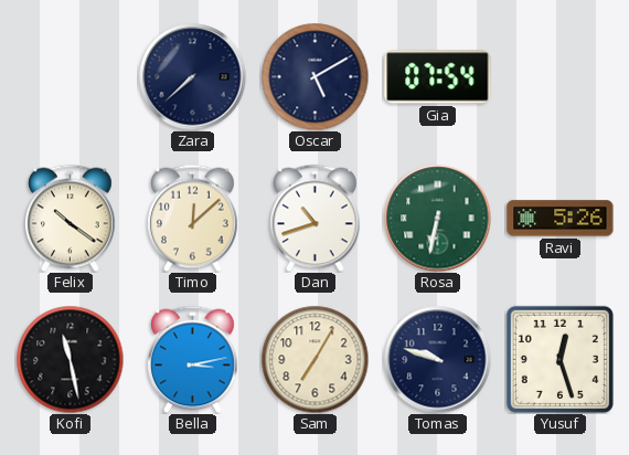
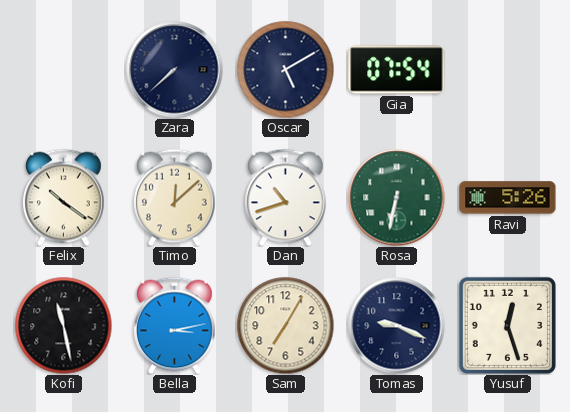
Tomas: 9:48 -> 9:19 (397, 326)
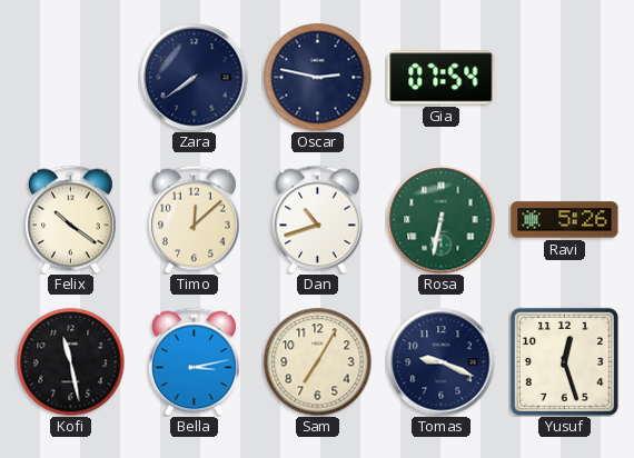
Zara: 7:38 -> 7:39 (195, 78)
Oscar: 5:10 -> 2:47 (317, 77)
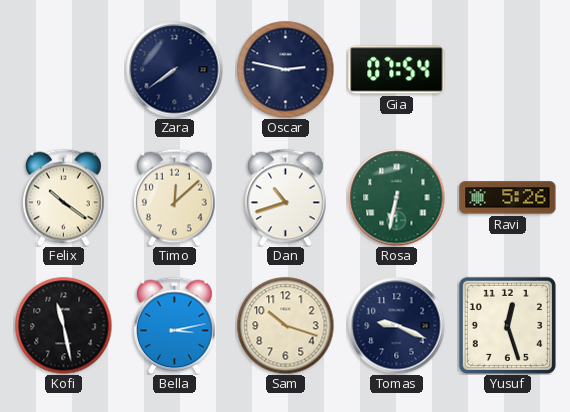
Sam: 7:05 -> 10:18 (285, 325)
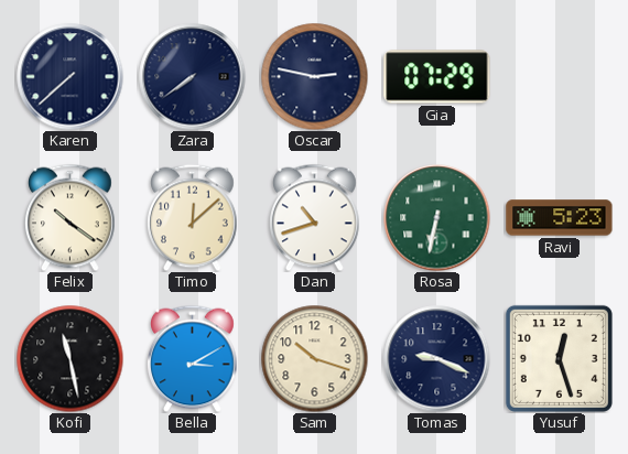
Karen: none -> 7:38 (71, 77)
Gia: 07:54 -> 07:29 (437, 77)
Ravi: 5:26 -> 5:23 (560, 218)
Bella: 3:13 -> 3:10 (193, 358)
